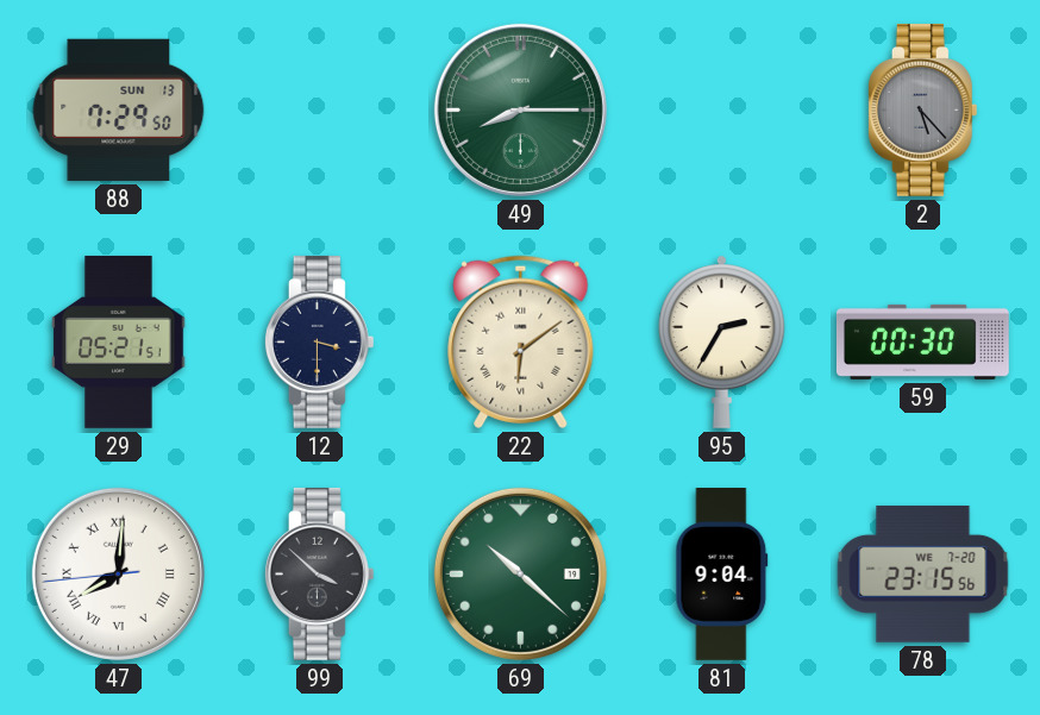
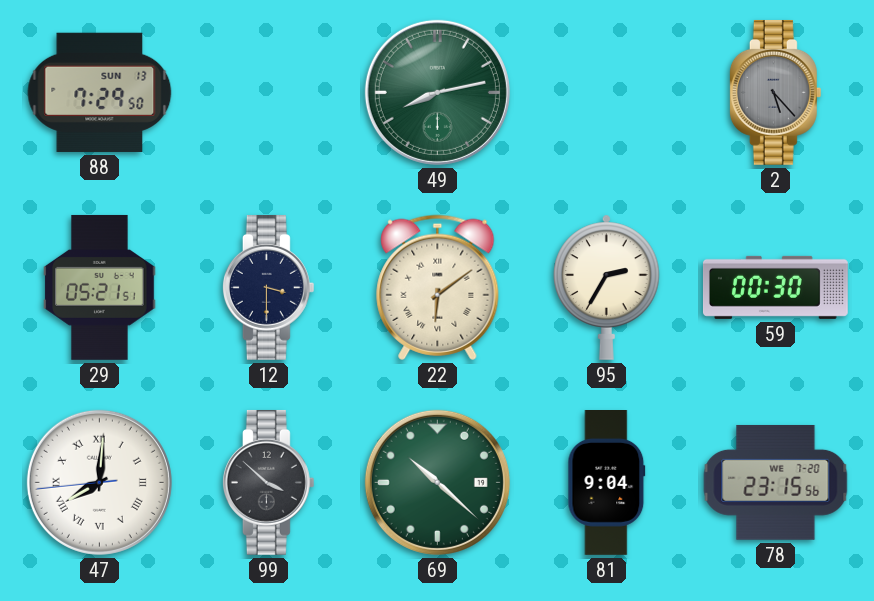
49: 8:15 -> 8:13 (437, 92)
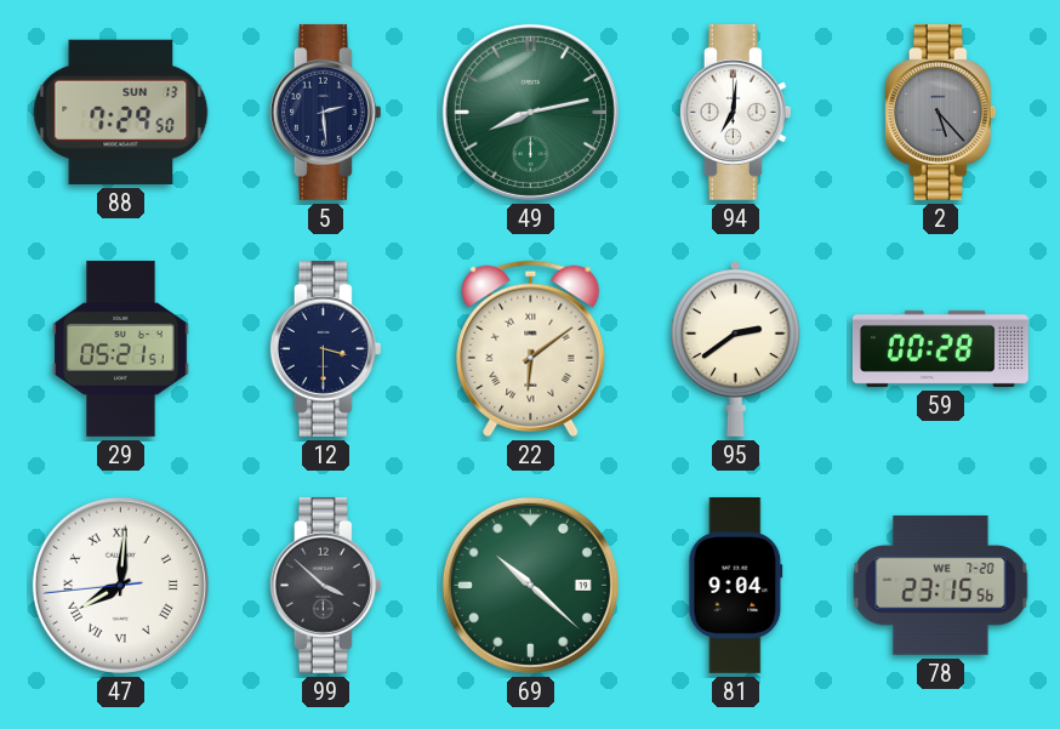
5: none -> 2:29 (325, 112)
94: none -> 7:01 (735, 112)
95: 2:35 -> 2:39 (736, 348)
59: 00:30 -> 00:28 (940, 348)
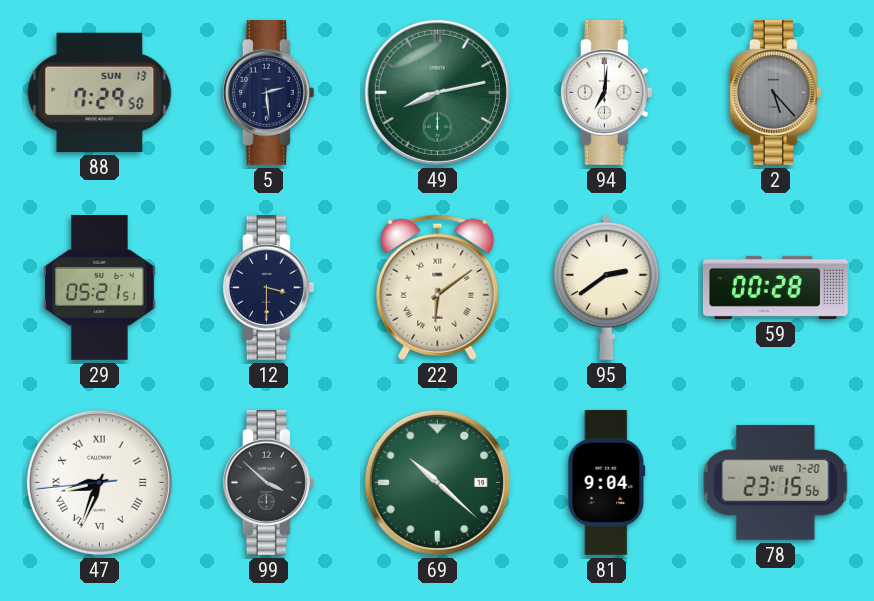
47: 8:00 -> 8:33 (99, 482)
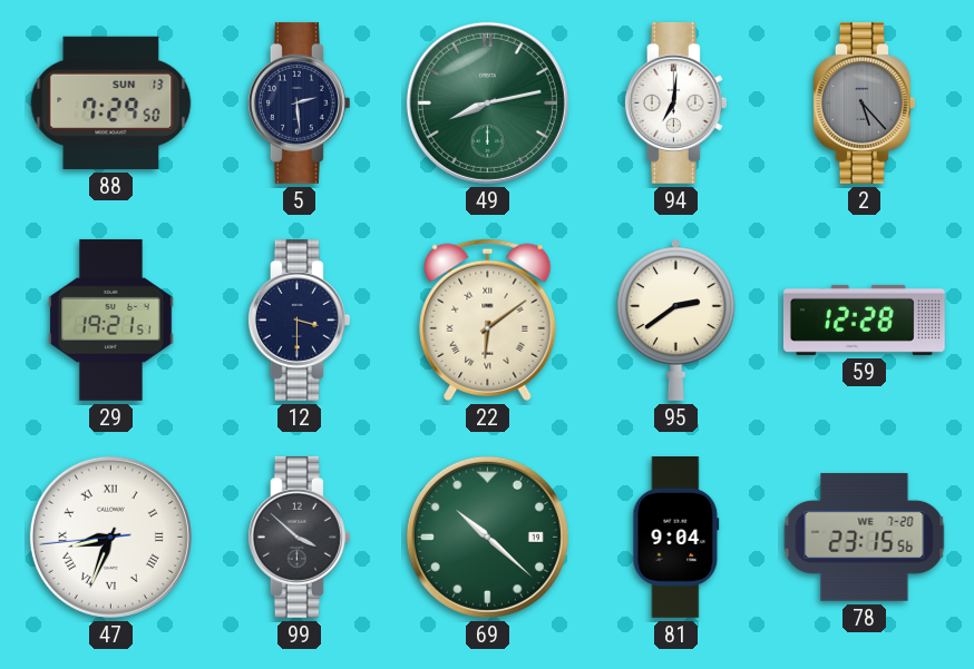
29: 05:21 -> 19:21 (111, 319)
59: 00:28 -> 12:28 (864, 319)
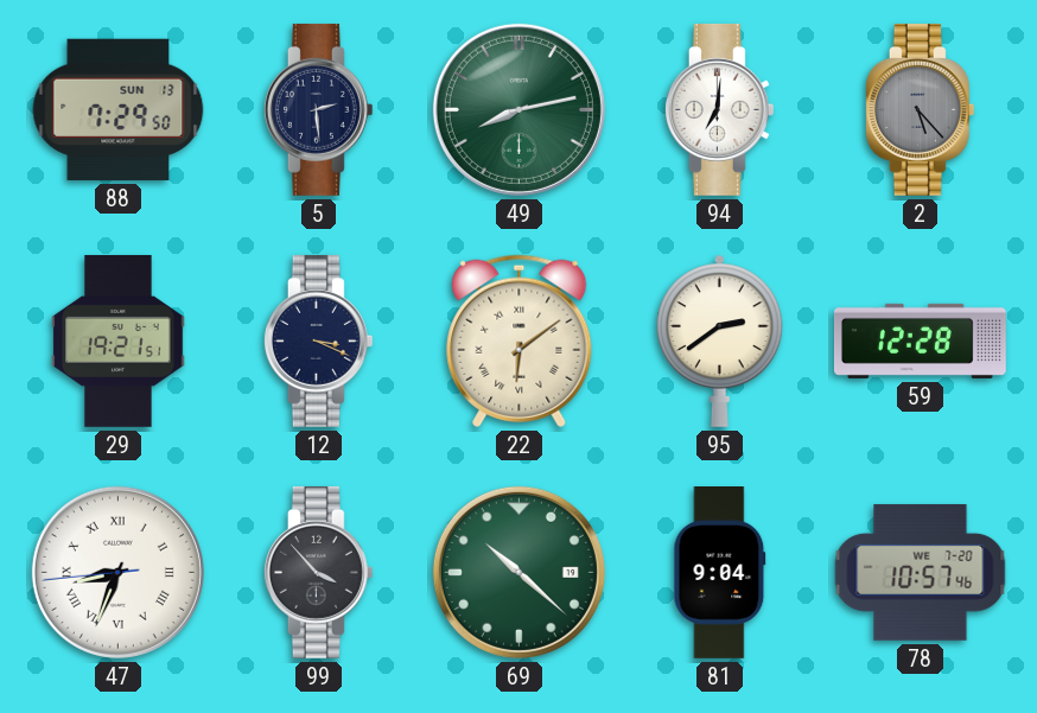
12: 3:30 -> 3:19 (318, 340)
99: 3:52 -> 3:53 (318, 572)
78: 23:15 -> 10:57 (921, 572)
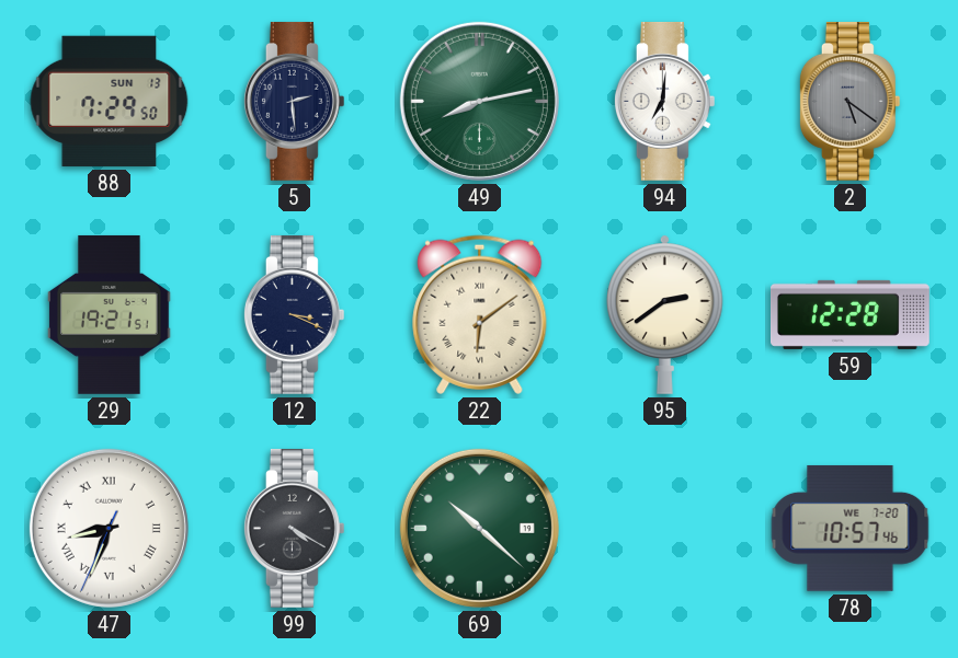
2: 5:23 -> 5:21 (849, 101)
47: 8:33:44 -> 8:33:34 (109, 528)
99: 3:53 -> 4:20 (294, 528)
81: 9:04 -> none (720, 573)
